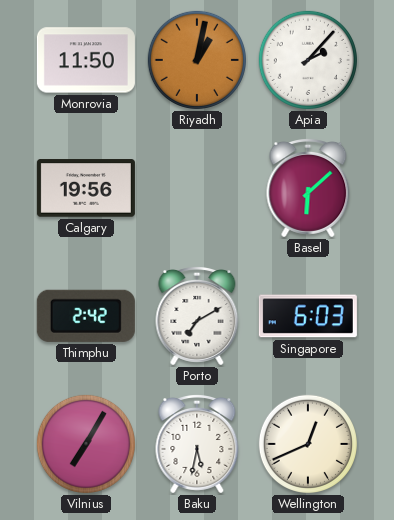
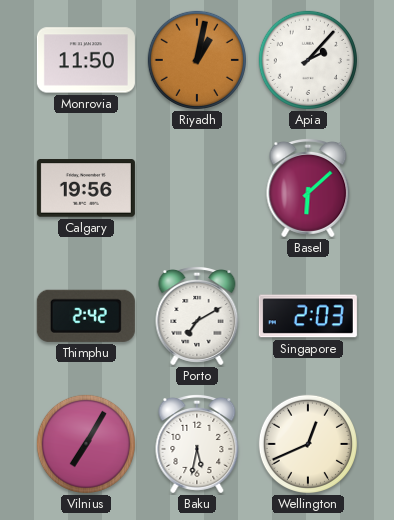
Singapore: 6:03 -> 2:03 (308, 316)
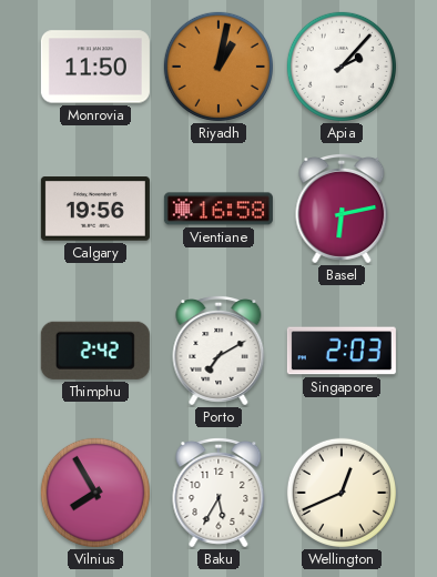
Vientiane: none -> 16:58 (218, 209)
Basel: 6:08 -> 6:13 (342, 210)
Vilnius: 7:05 -> 7:55 (95, 493)
Baku: 5:32 -> 5:35 (218, 494)
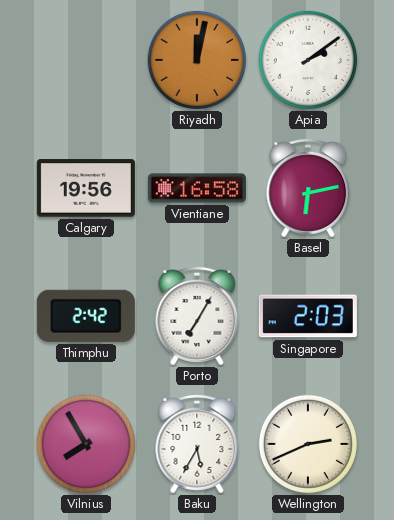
Monrovia: 11:50 -> none (95, 67)
Riyadh: 1:02 -> 12:02 (197, 60)
Apia: 2:07 -> 2:09 (308, 60)
Porto: 7:10 -> 7:05 (197, 317)
Wellington: 12:41 -> 2:41 (308, 444)
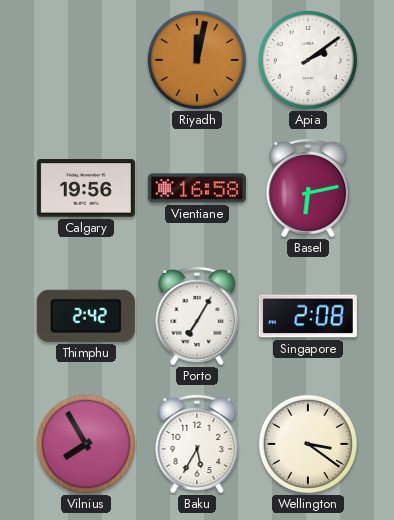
Singapore: 2:03 -> 2:08 (308, 316)
Wellington: 2:41 -> 3:21 (308, 444)
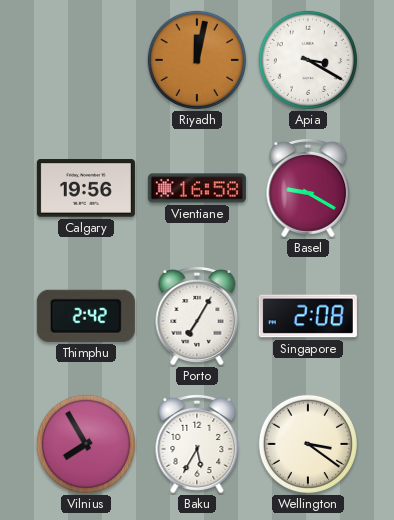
Apia: 2:09 -> 3:20 (308, 60)
Basel: 6:13 -> 9:20 (308, 189)
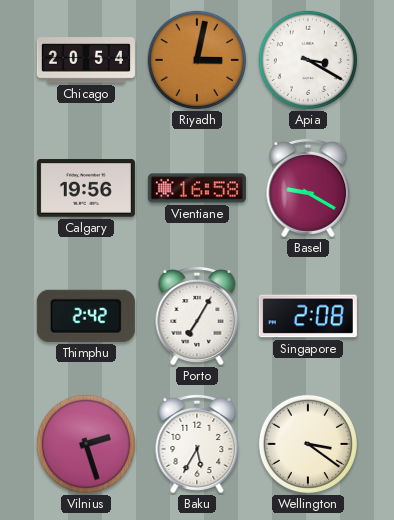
Chicago: none -> 20:54 (86, 60)
Riyadh: 12:02 -> 3:02 (197, 60)
Vilnius: 7:55 -> 2:27 (86, 444)
